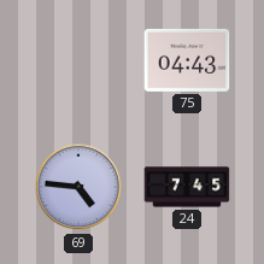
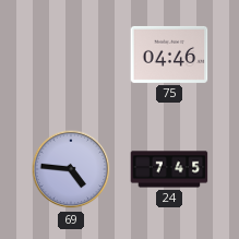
75: 04:43 -> 04:46 (169, 55)
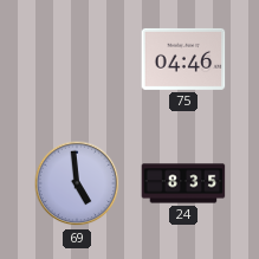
69: 4:46 -> 4:59 (77, 183)
24: 7:45 -> 8:35 (183, 183)
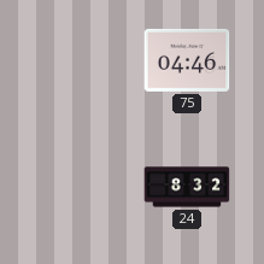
69: 4:59 -> none (77, 183)
24: 8:35 -> 8:32 (187, 187)
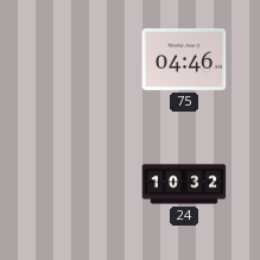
24: 8:32 -> 10:32 (184, 184)
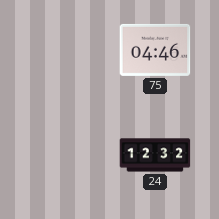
24: 10:32 -> 12:32 (155, 155)
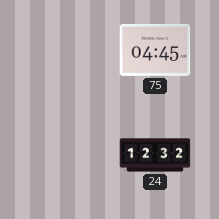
75: 04:46 -> 04:45 (155, 50)
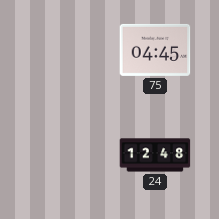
24: 12:32 -> 12:48 (155, 155)
